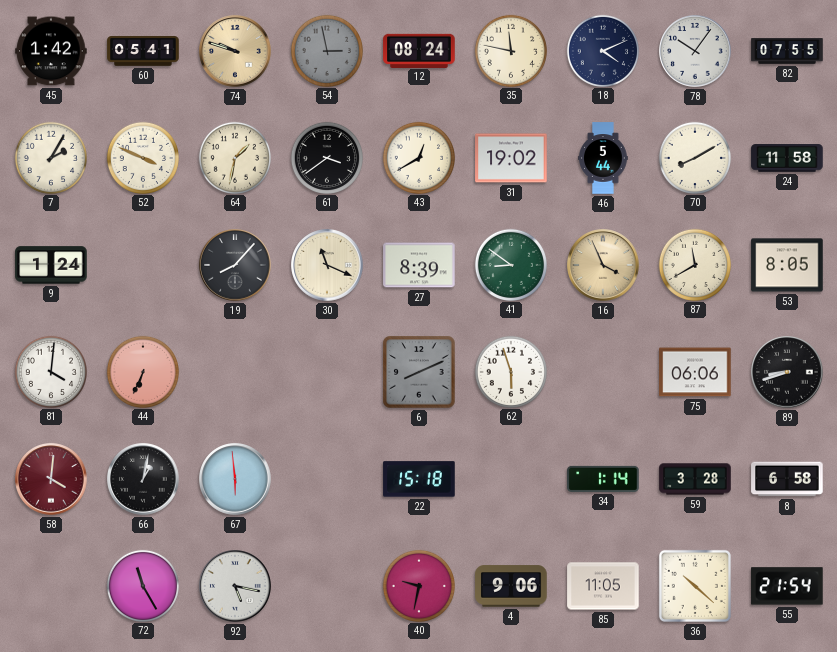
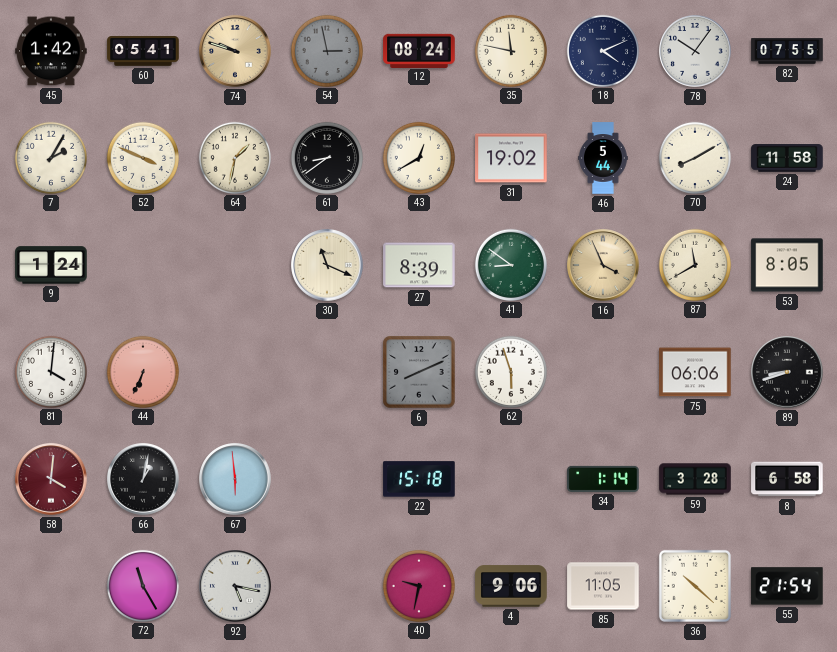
61: 3:39 -> 8:39 (326, 157)
19: 8:07 -> none (235, 265)
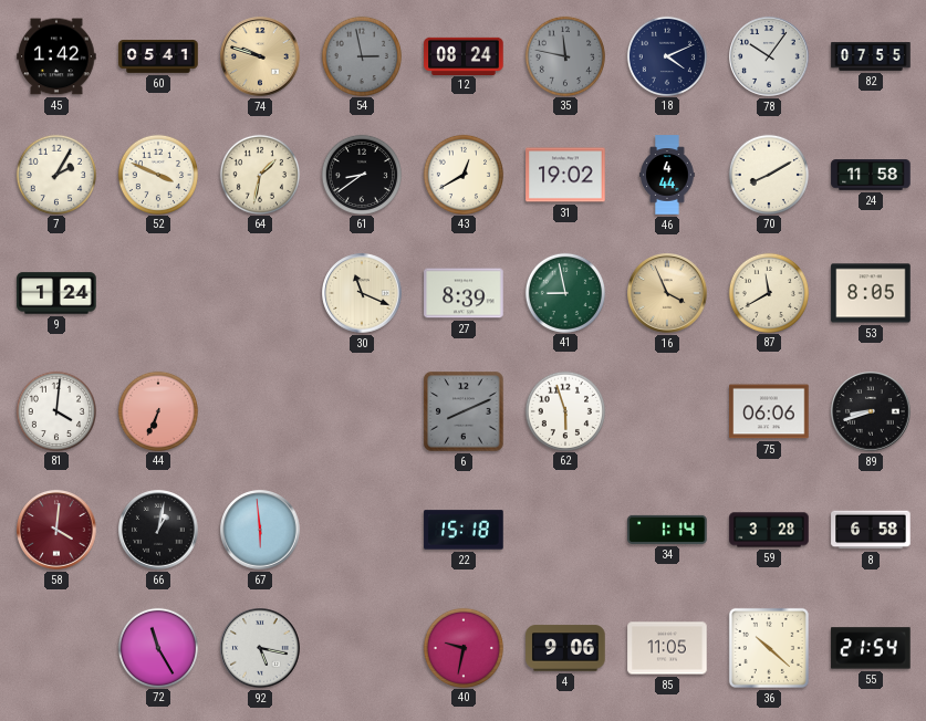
35 dial: cream -> grey (564, 55)
46: 5:44 -> 4:44 (667, 175)
41: 8:51 -> 8:58 (564, 292)
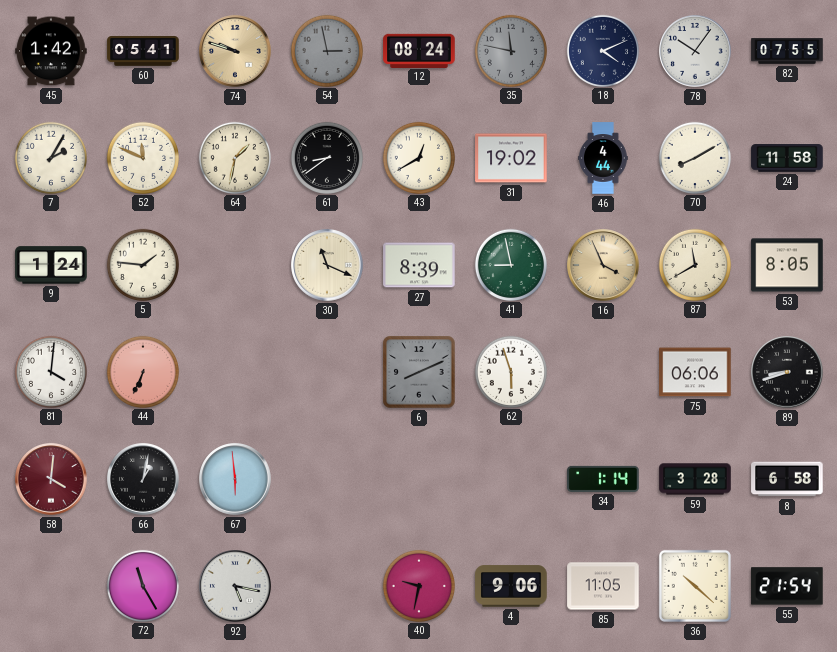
52: 3:49 -> 11:49 (142, 157)
5: none -> 1:46 (142, 264)
22: 15:18 -> none (464, 530)
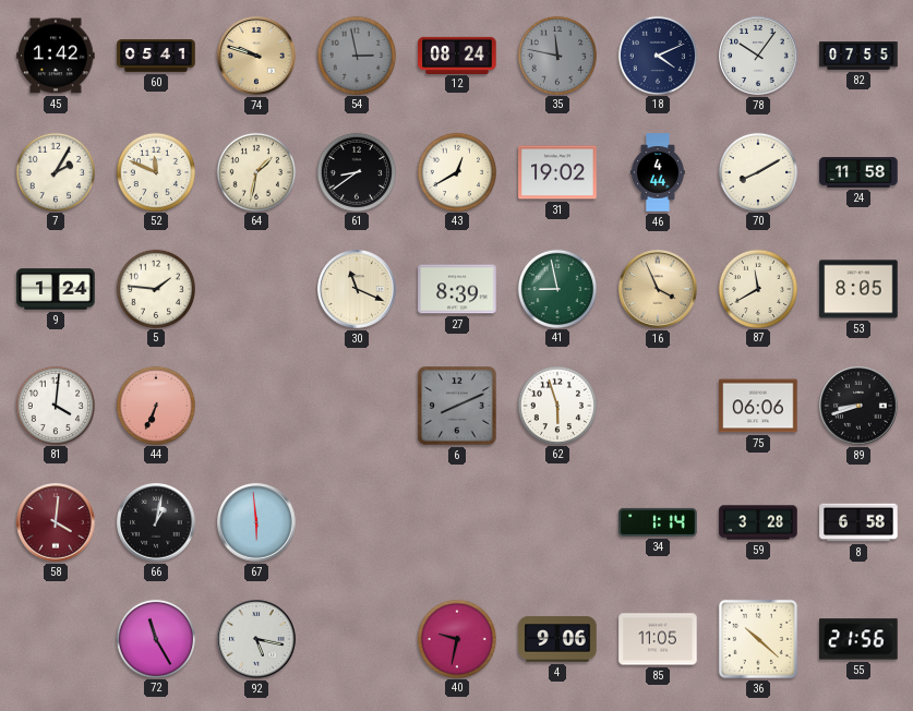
55: 21:54 -> 21:56 (858, 639)
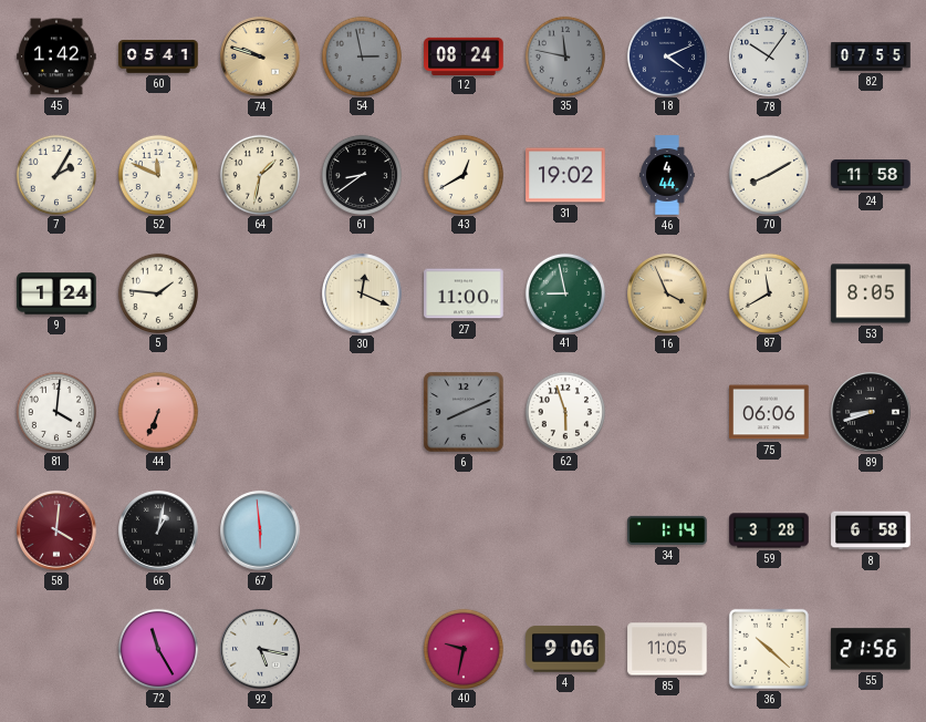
30: 11:19 -> 12:19 (362, 293)
27: 8:39 -> 11:00 (464, 293)
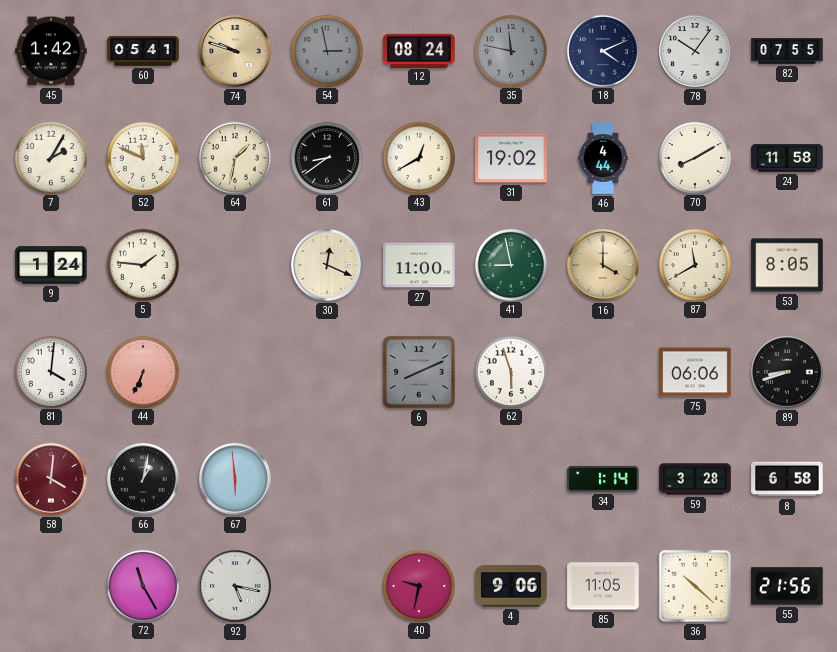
16: 3:56 -> 4:00 (603, 265)
